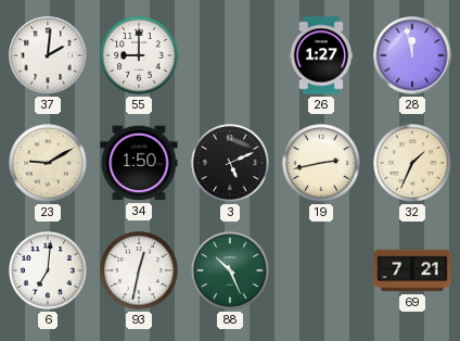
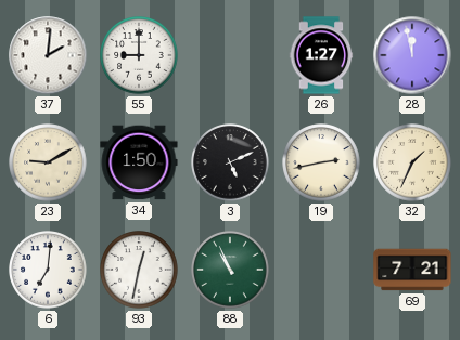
88: 10:26 -> 10:56 (230, 270)
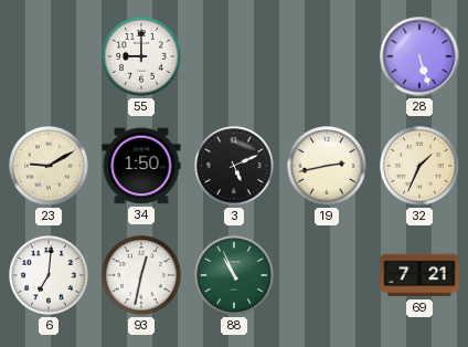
37: 2:01 -> none (48, 55)
26: 1:27 -> none (321, 55)
28: 11:58 -> 5:27 (419, 56)
